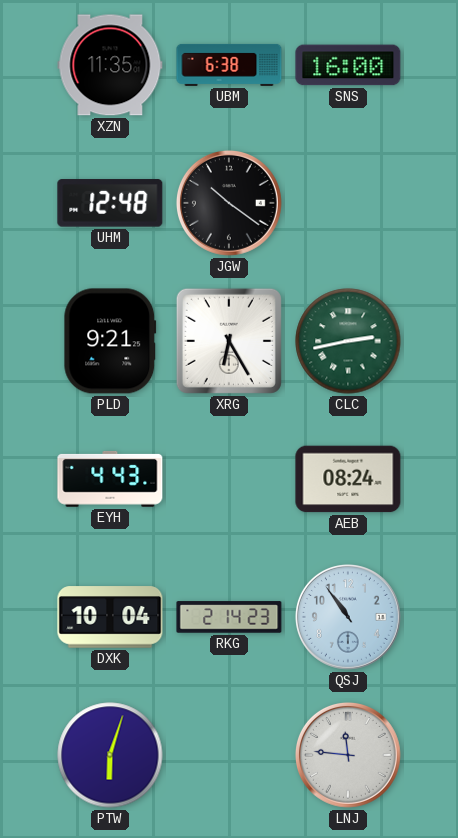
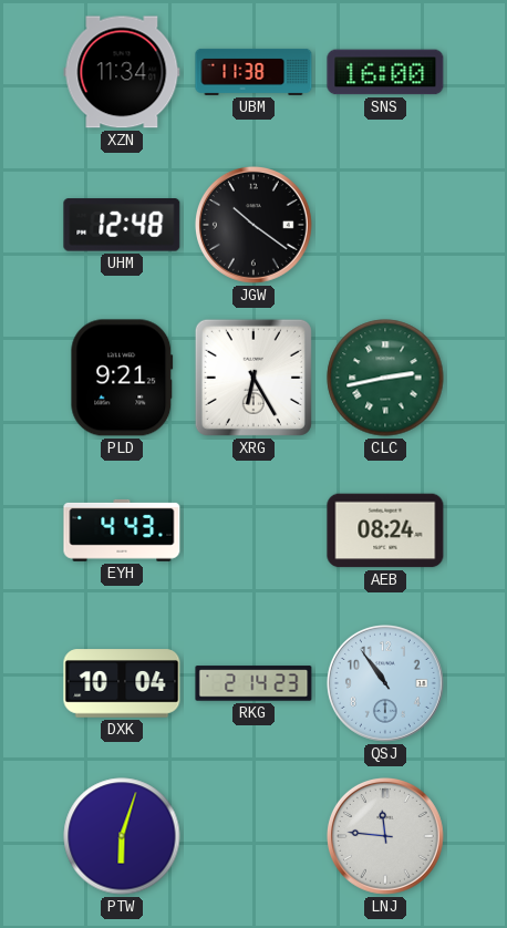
XZN: 11:35 -> 11:34 (122, 72)
UBM: 6:38 -> 11:38 (253, 72)
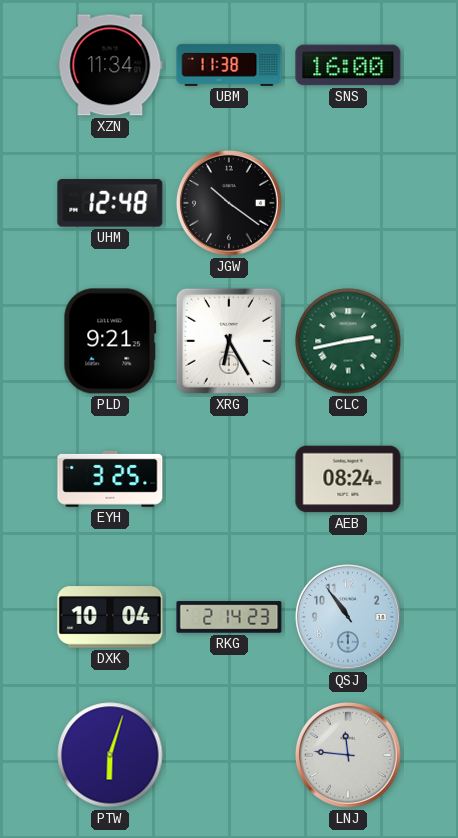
EYH: 4:43 -> 3:25 (110, 479)
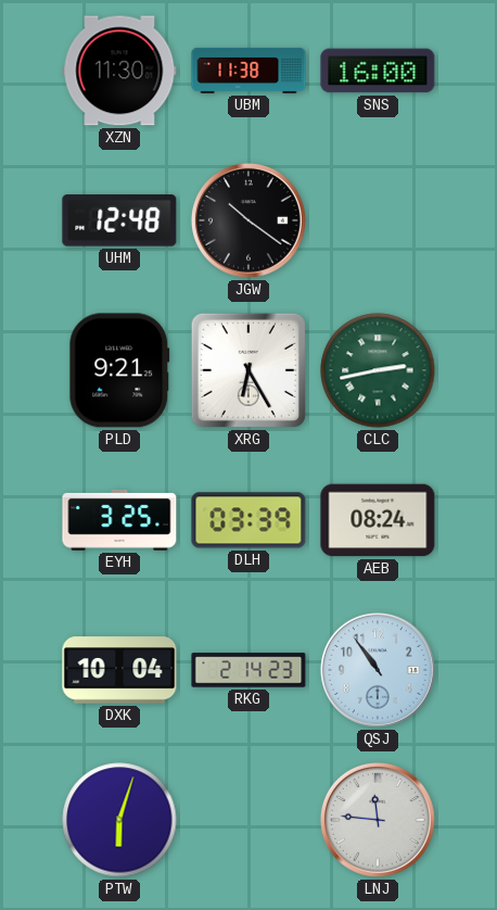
XZN: 11:34 -> 11:30 (119, 71)
DLH: none -> 03:39 (248, 520)
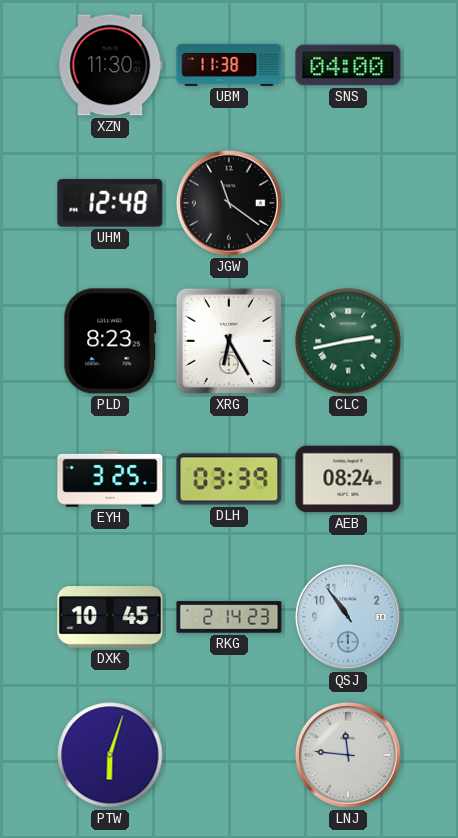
SNS: 16:00 -> 04:00 (348, 65)
JGW: 10:21 -> 11:21 (229, 203)
PLD: 9:21 -> 8:23 (110, 341)
DXK: 10:04 -> 10:45 (110, 617)
